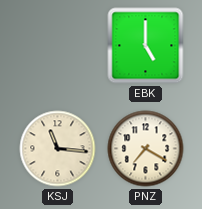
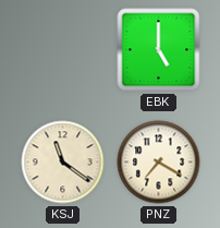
KSJ: 11:16 -> 11:21 (63, 163)
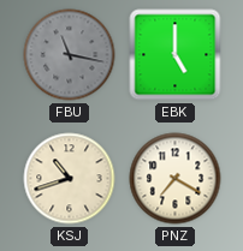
FBU: none -> 11:17 (70, 55)
KSJ: 11:21 -> 10:42 (70, 179)
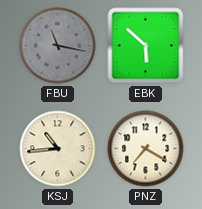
EBK: 5:00 -> 5:52 (146, 46)
KSJ: 10:42 -> 10:44 (58, 149)
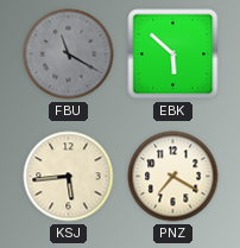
FBU: 11:17 -> 11:20 (69, 55)
KSJ: 10:44 -> 5:44 (69, 177)
